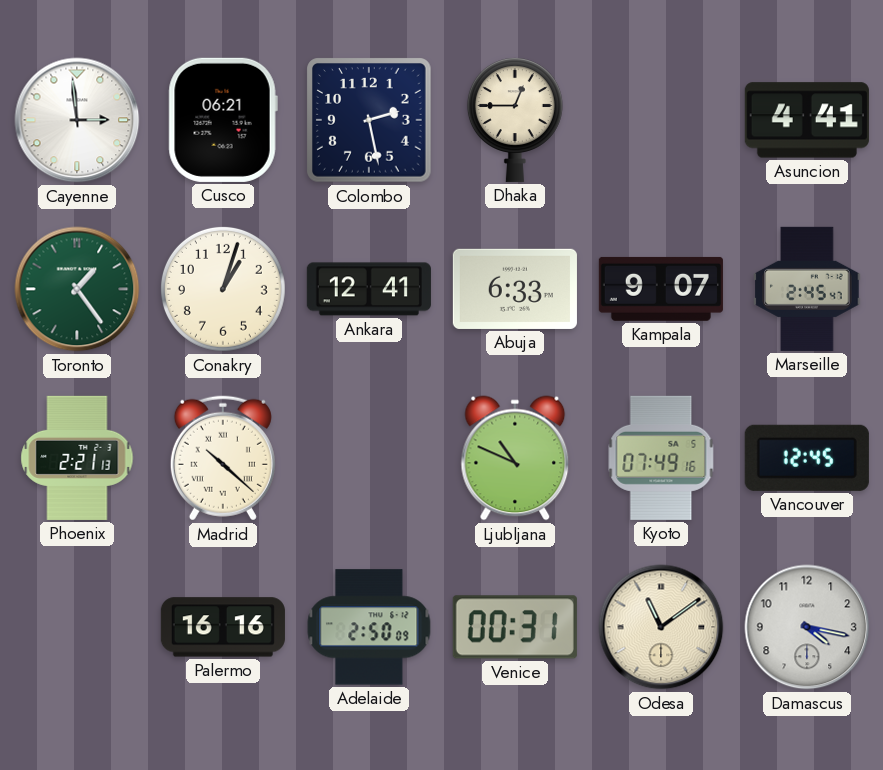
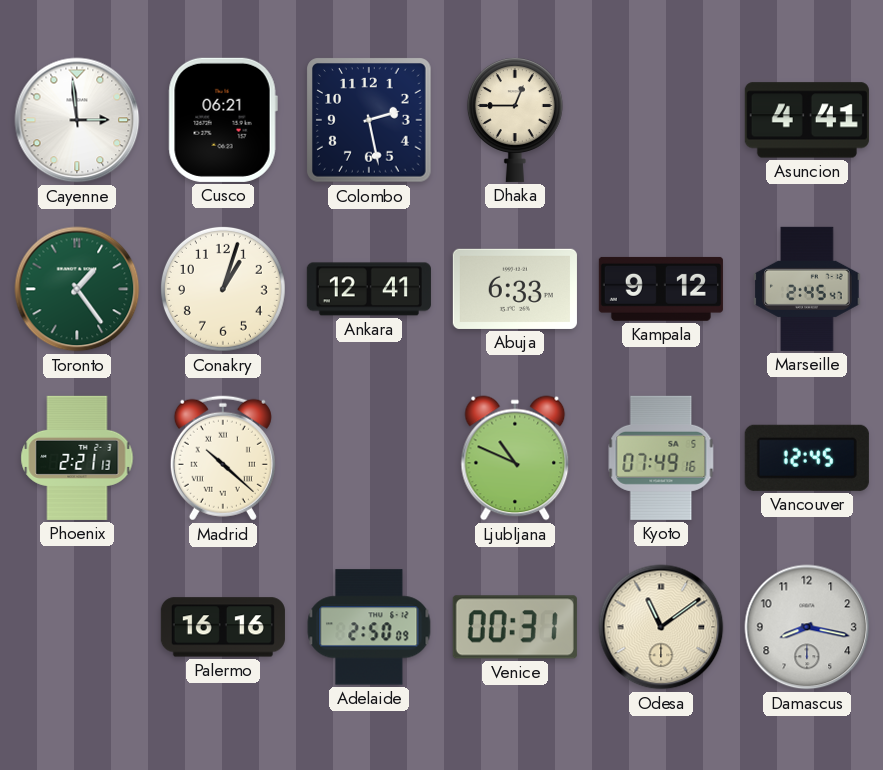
Kampala: 9:07 -> 9:12 (661, 289)
Damascus: 4:17 -> 8:17 (807, 627)
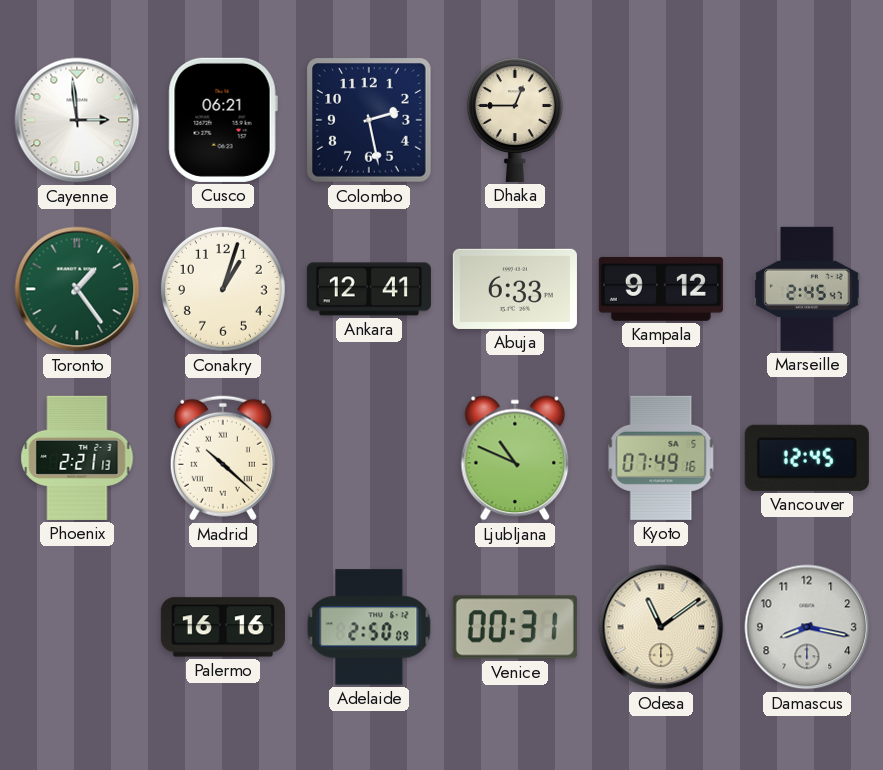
Asuncion: 4:41 -> none (807, 120)
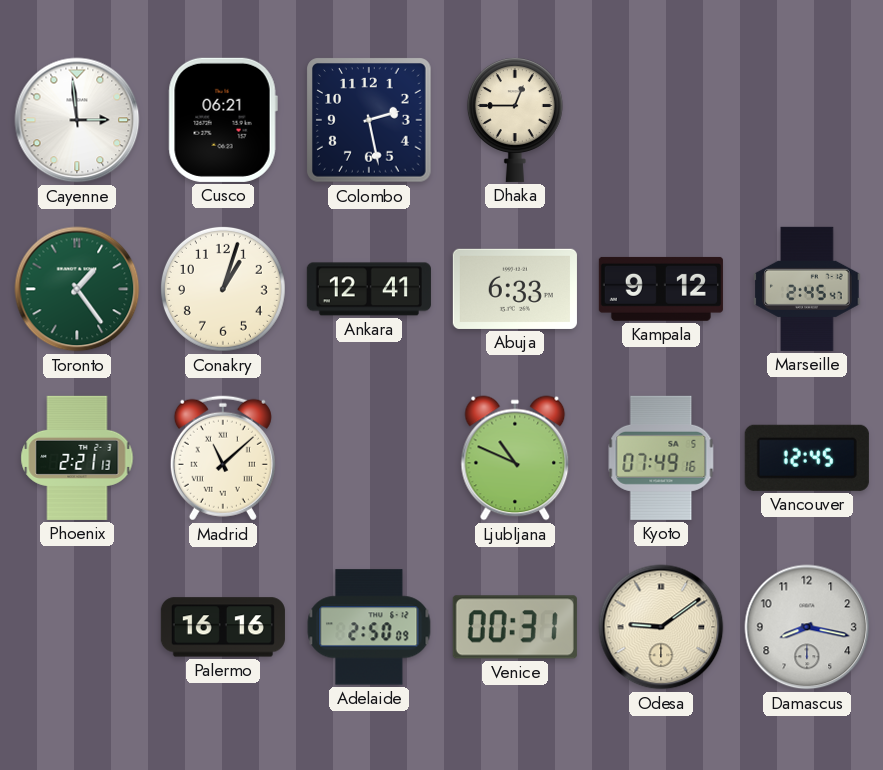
Madrid: 10:22 -> 11:08 (223, 458)
Odesa: 11:09 -> 9:09 (661, 627)
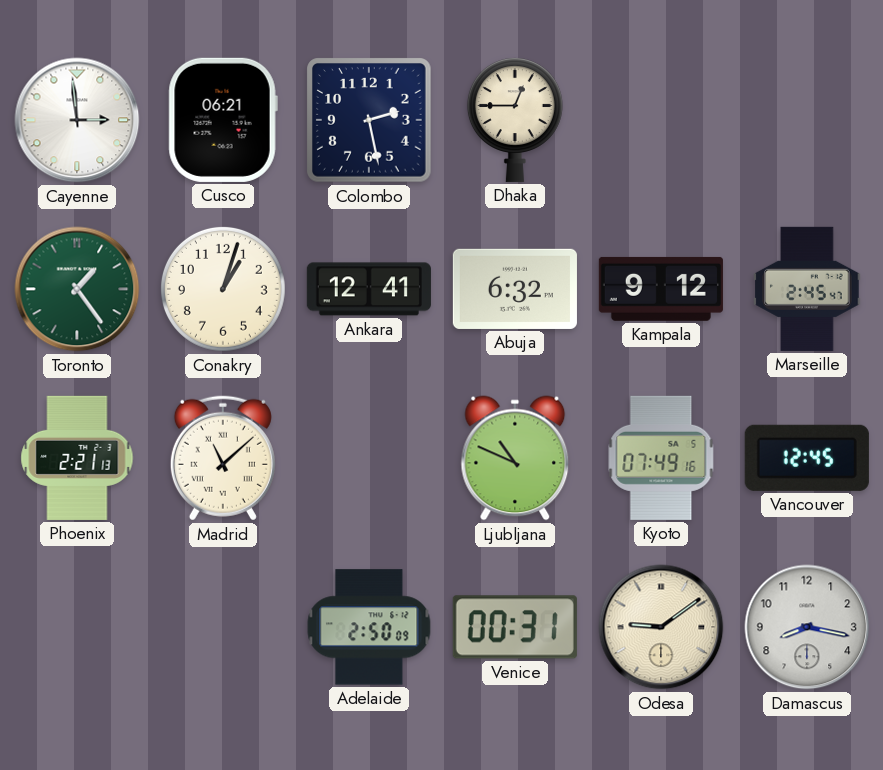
Abuja: 6:33 -> 6:32 (515, 289)
Palermo: 16:16 -> none (223, 627)
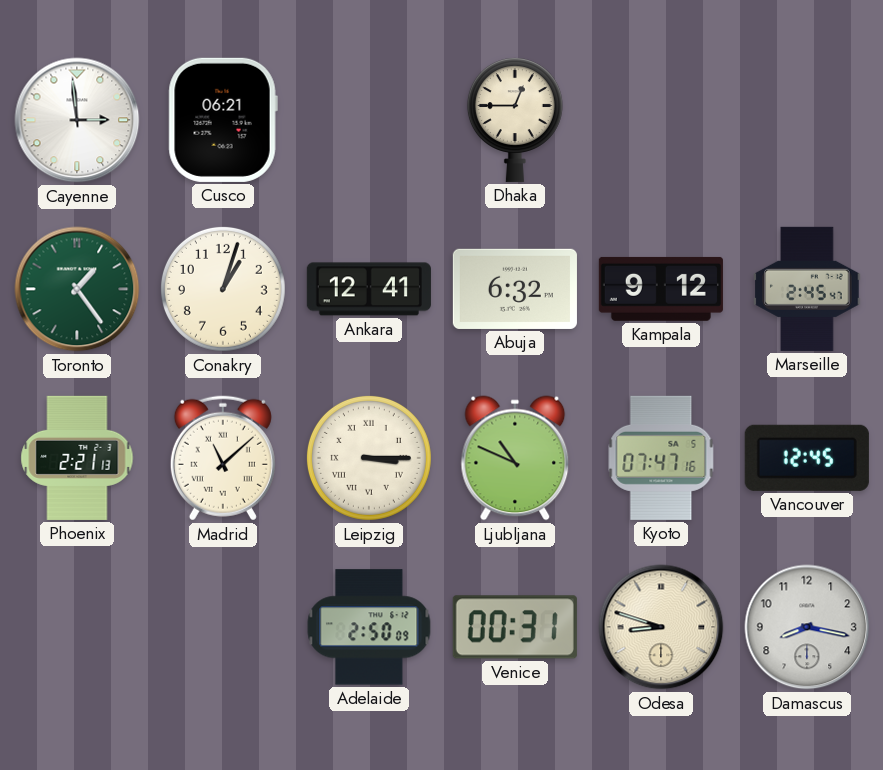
Colombo: 2:28 -> none (369, 120)
Leipzig: none -> 3:15 (369, 458)
Kyoto: 07:49 -> 07:47 (661, 458)
Odesa: 9:09 -> 8:48 (661, 627)
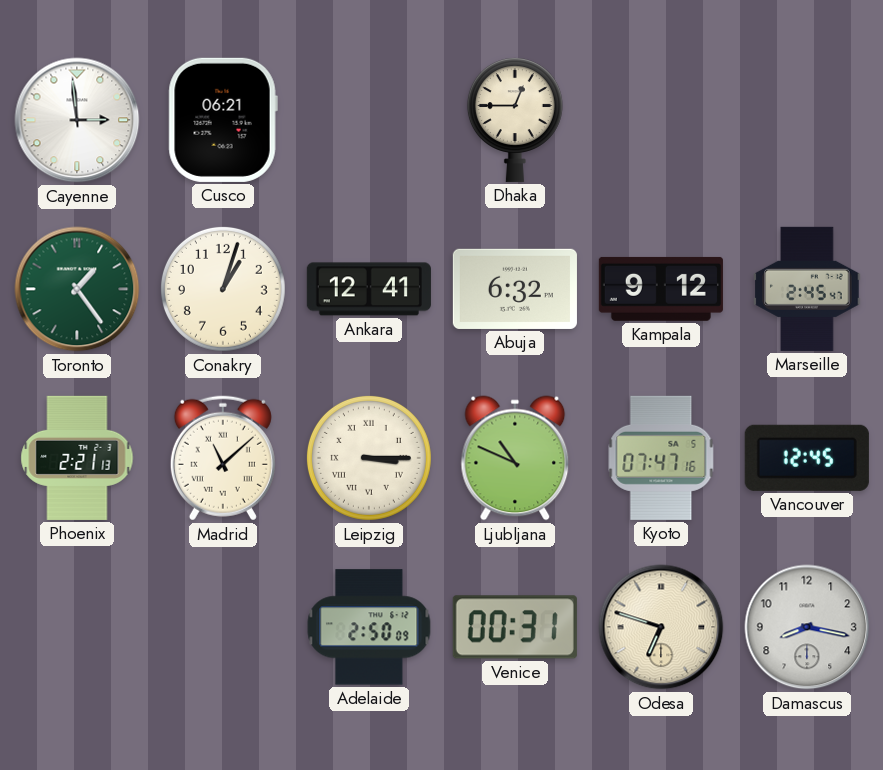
Odesa: 8:48 -> 6:48 (661, 627)
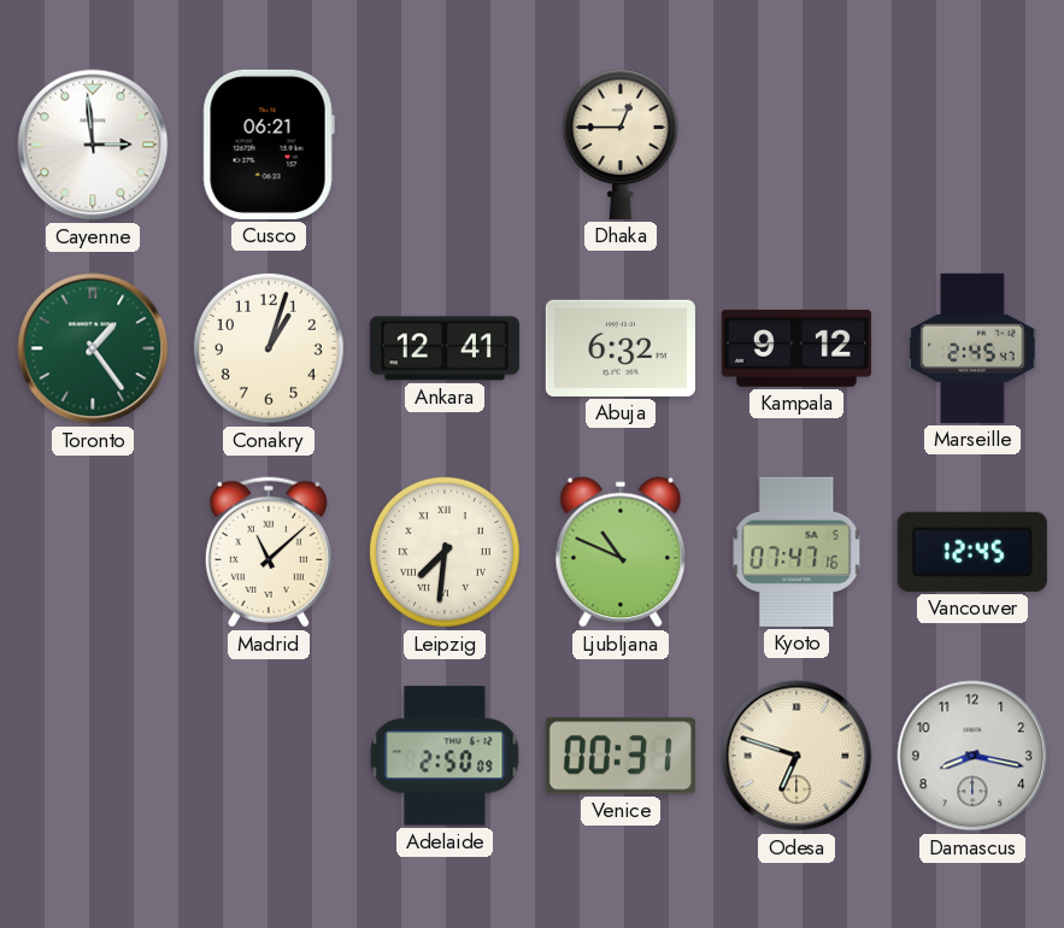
Phoenix: 2:21 -> none (77, 458)
Leipzig: 3:15 -> 7:31 (445, 552)
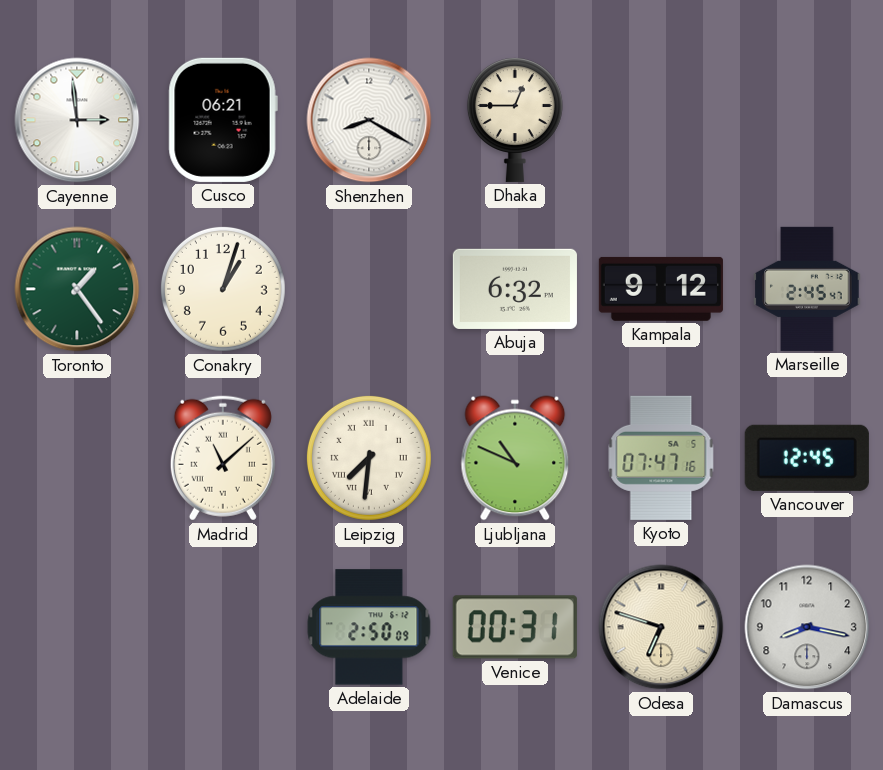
Shenzhen: none -> 8:20 (369, 120)
Ankara: 12:41 -> none (445, 348)
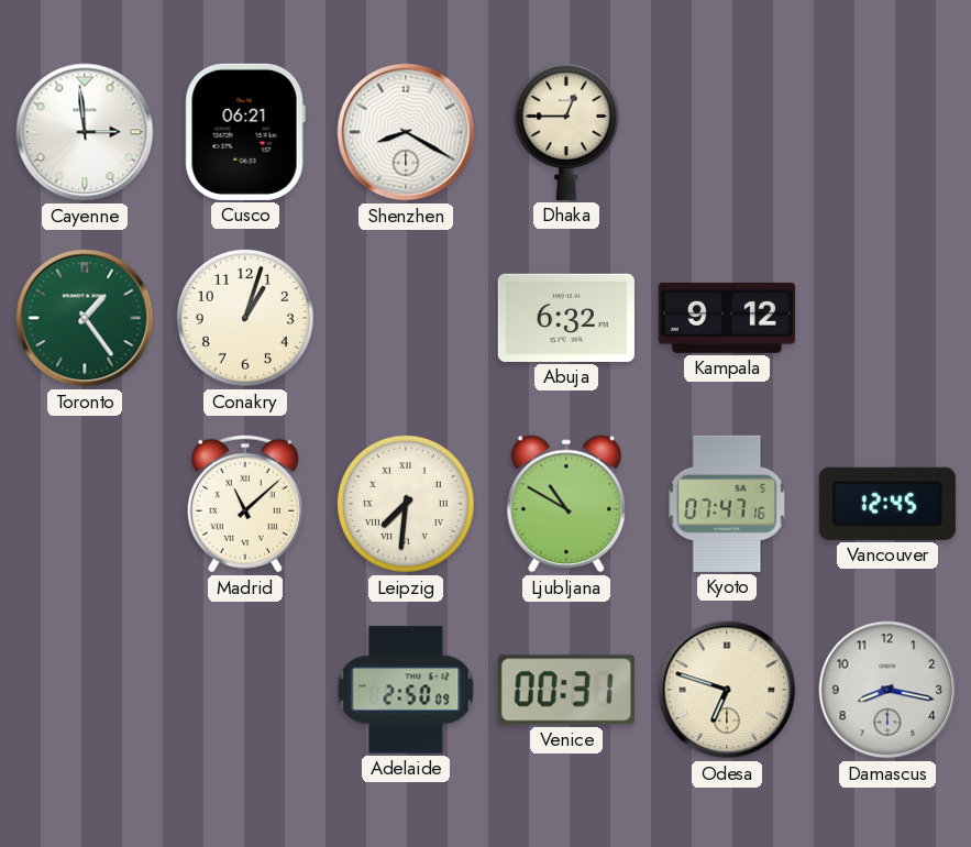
Marseille: 2:45 -> none (807, 289)
Ljubljana: 10:49 -> 10:50 (566, 504)
